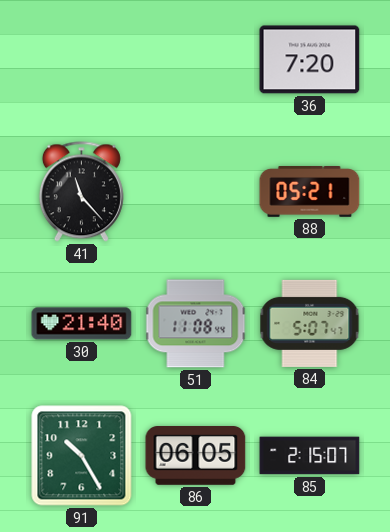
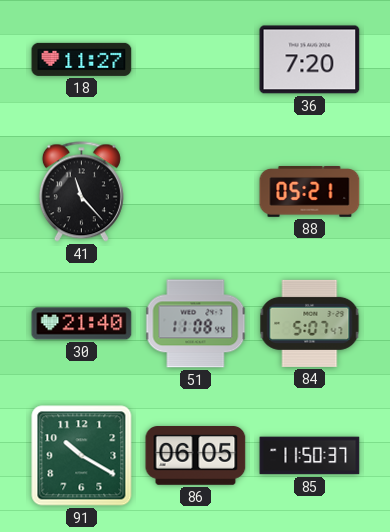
18: none -> 11:27 (82, 59)
91: 10:25 -> 10:20 (82, 456)
85: 2:15 -> 11:50 (310, 456)
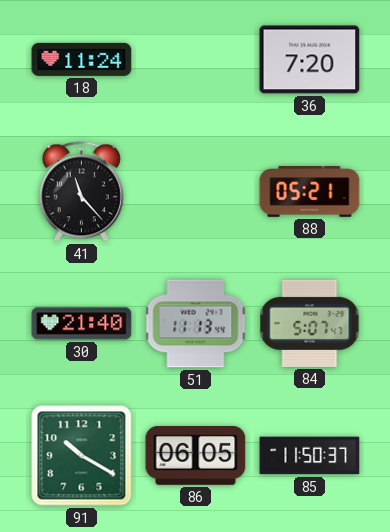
18: 11:27 -> 11:24 (82, 59)
51: 11:08 -> 11:13 (196, 324)
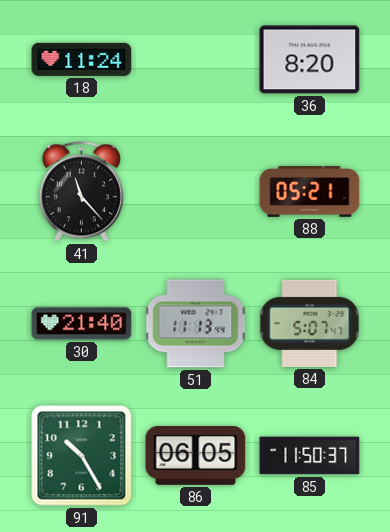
36: 7:20 -> 8:20 (310, 60)
91: 10:20 -> 10:25 (82, 456)
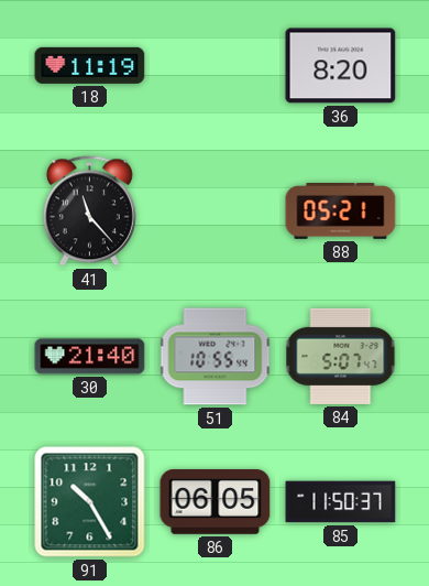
18: 11:24 -> 11:19 (90, 65)
51: 11:13 -> 10:55 (216, 357)
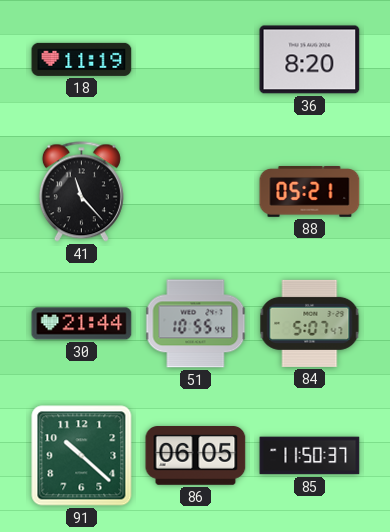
30: 21:40 -> 21:44 (82, 324)
91: 10:25 -> 10:22 (82, 456)
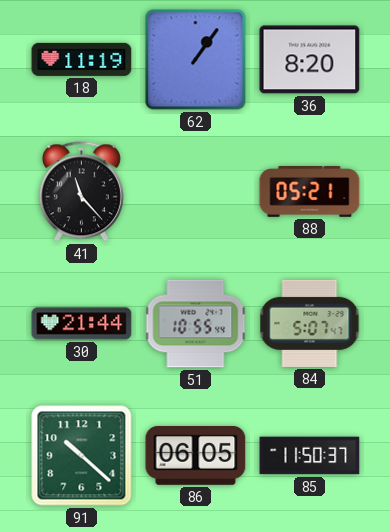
62: none -> 1:06 (196, 60)
